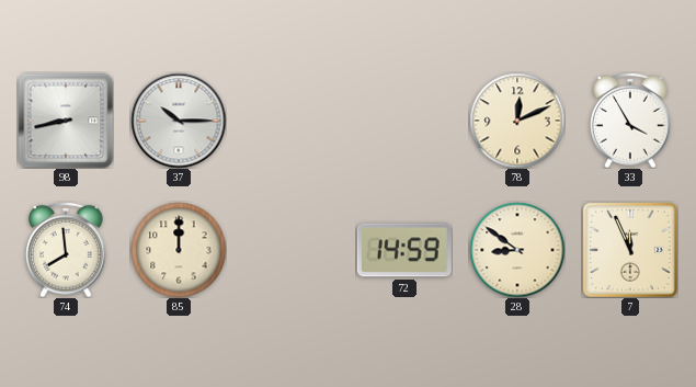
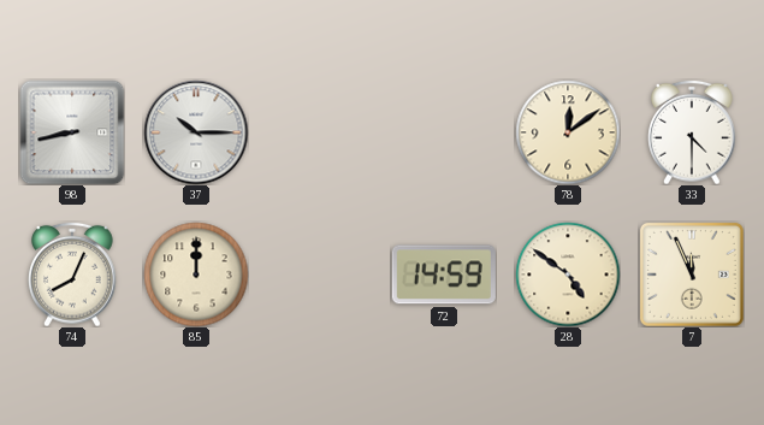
78: 12:11 -> 12:09 (568, 132)
33: 3:55 -> 4:30 (692, 132)
74: 7:59 -> 8:04 (72, 275)
28: 8:51 -> 4:51 (568, 275)
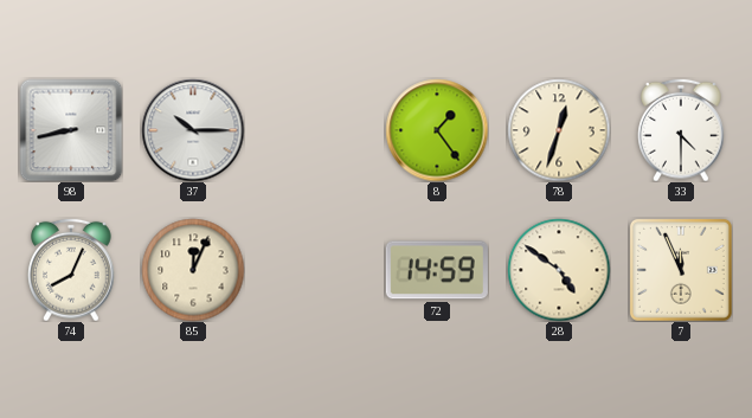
8: none -> 1:24 (437, 130)
78: 12:09 -> 12:33 (559, 130)
85: 12:00 -> 12:04 (193, 270)
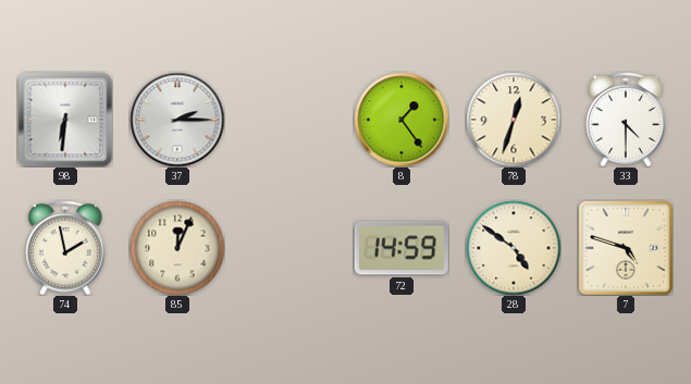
98: 8:43 -> 6:31 (65, 120)
37: 10:15 -> 2:15 (177, 120)
74: 8:04 -> 1:58 (65, 248)
7: 11:56 -> 4:48 (626, 248)
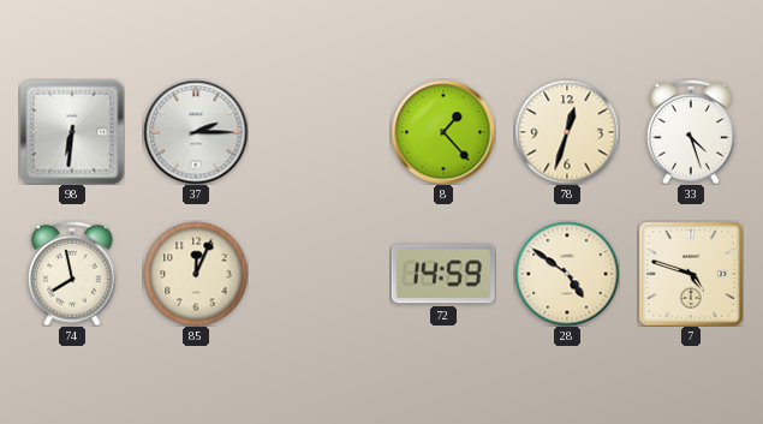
8: 1:24 -> 1:23 (443, 132)
33: 4:30 -> 4:27 (691, 132)
74: 1:58 -> 7:58 (72, 274)
